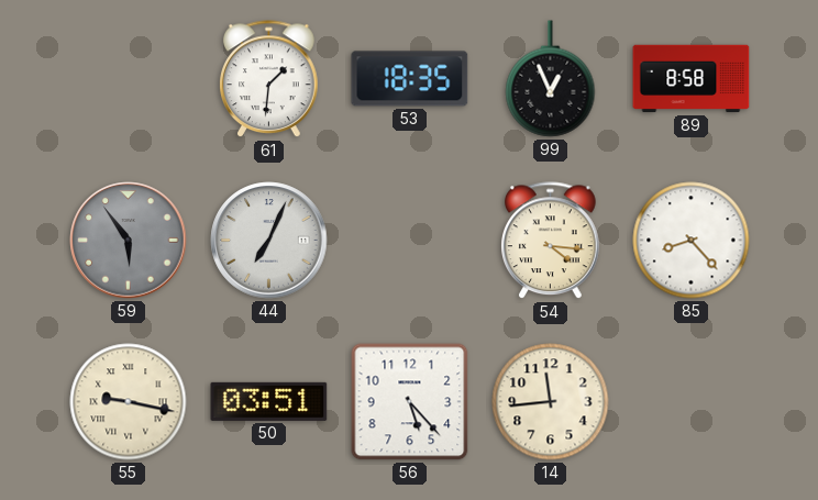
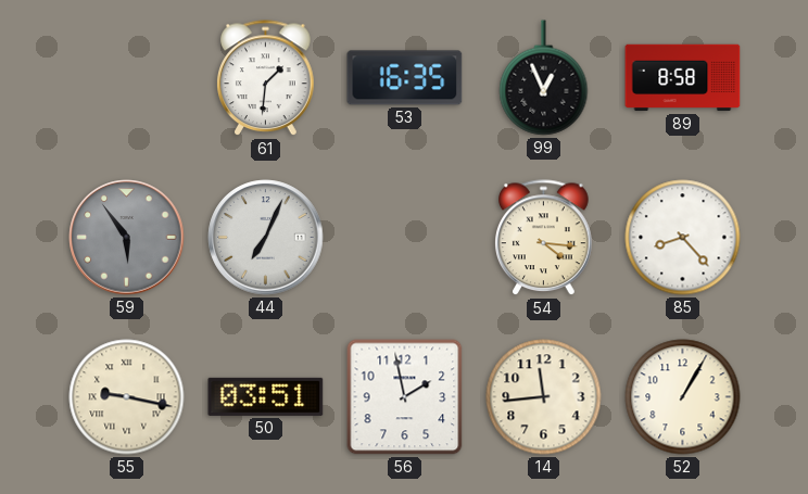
53: 18:35 -> 16:35 (405, 78)
56: 5:23 -> 1:58 (405, 397)
52: none -> 1:05 (683, 397)
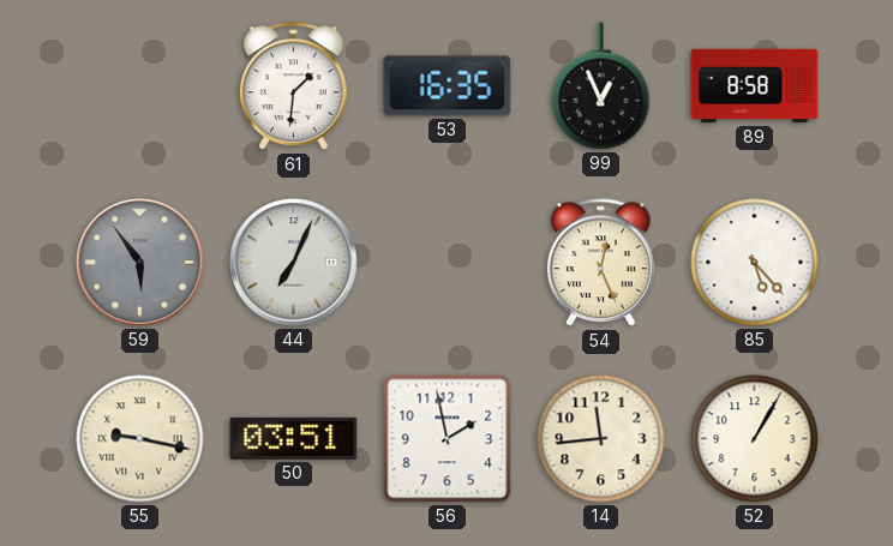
54: 4:16 -> 12:26 (601, 263)
85: 8:23 -> 5:23 (755, 263)
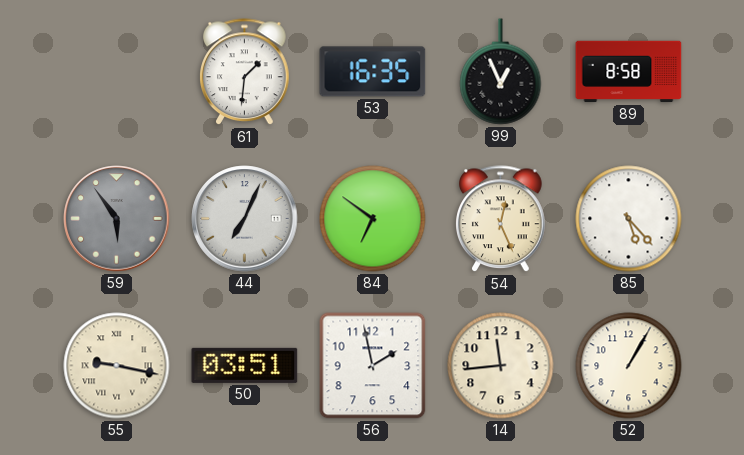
84: none -> 6:51 (373, 219)
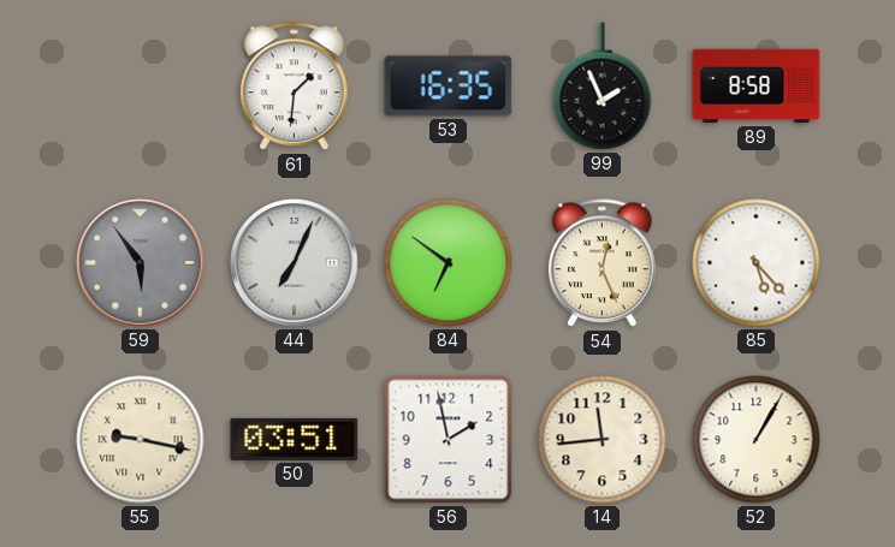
99: 12:56 -> 1:56 (603, 87)
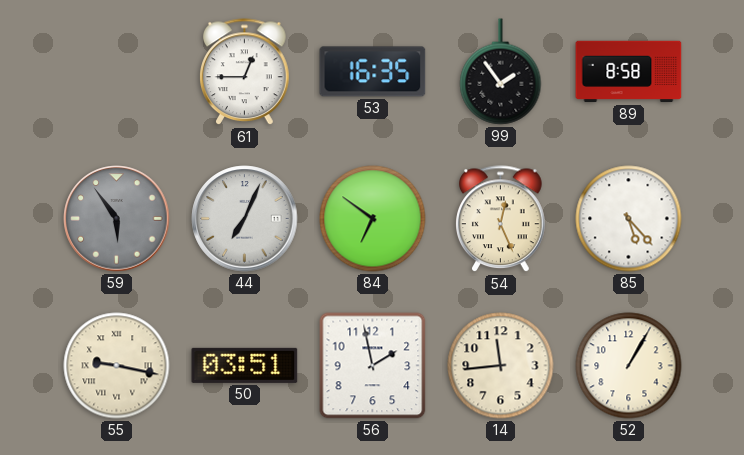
61: 1:31 -> 12:45 (245, 72)
99: 1:56 -> 1:54 (501, 72)
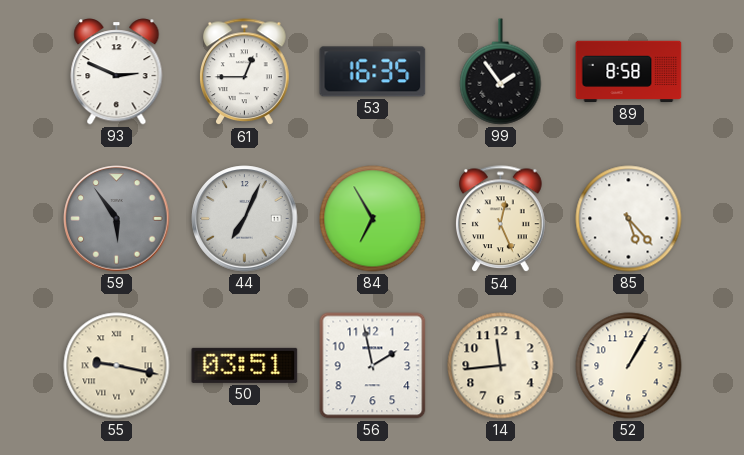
93: none -> 2:49 (117, 72)
84: 6:51 -> 6:55 (373, 219)
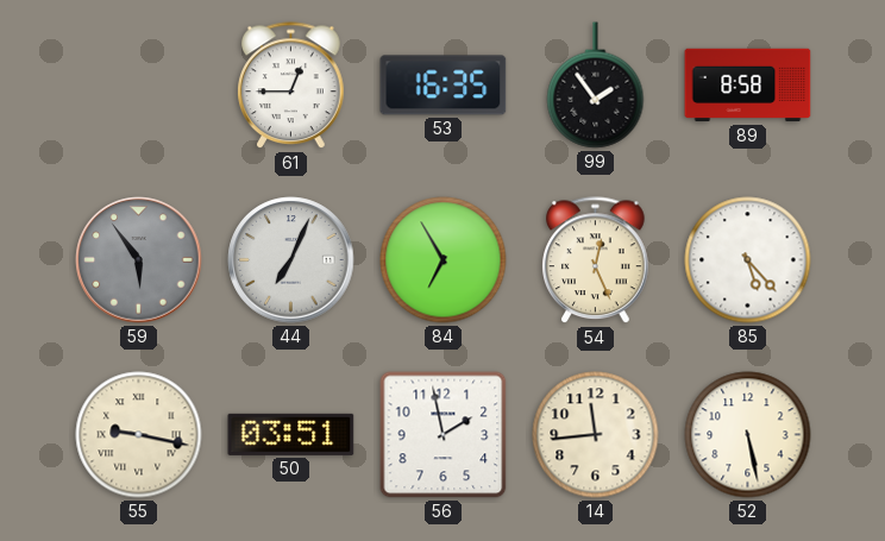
93: 2:49 -> none (117, 72)
52: 1:05 -> 5:28 (748, 435)
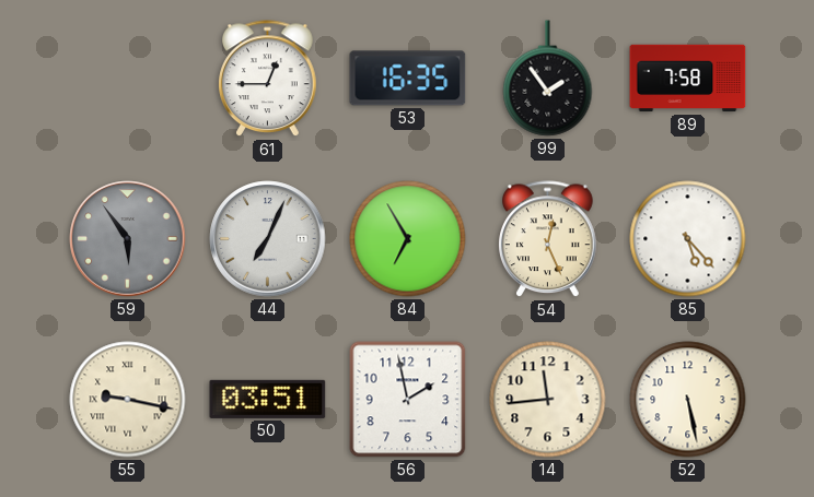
89: 8:58 -> 7:58 (688, 79)
